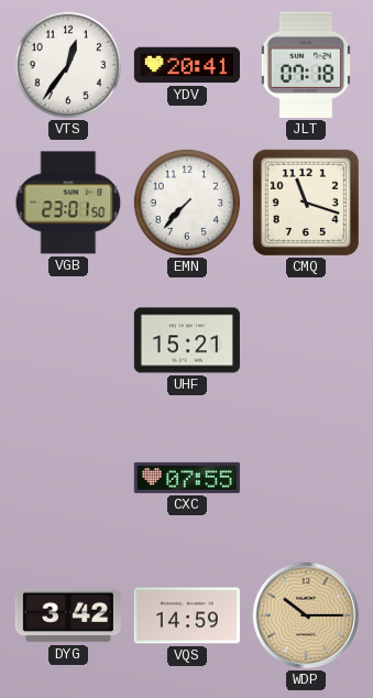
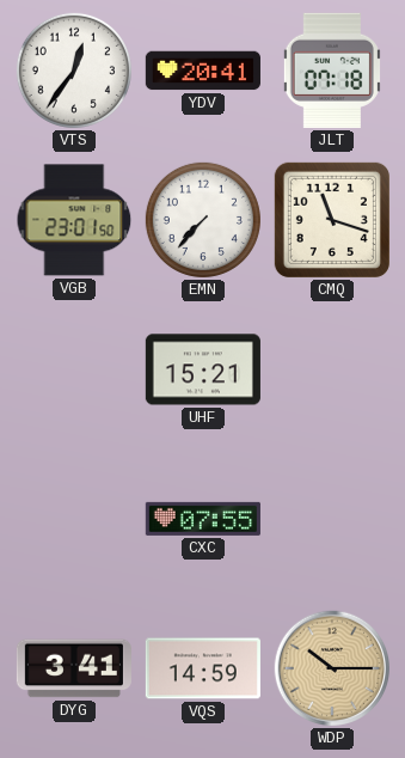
DYG: 3:42 -> 3:41 (74, 668)
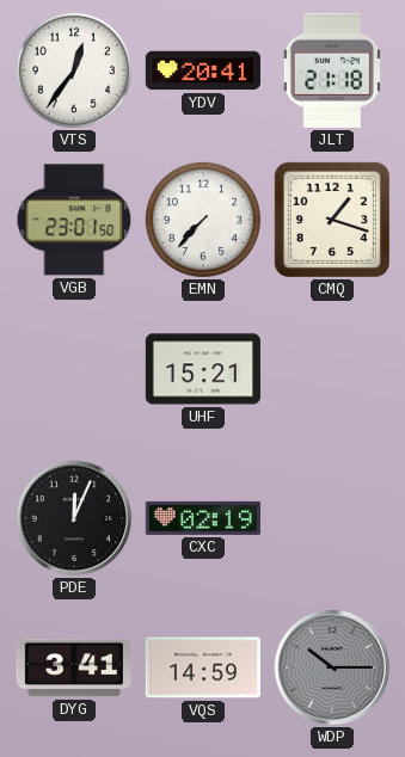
JLT: 07:18 -> 21:18 (332, 70)
CMQ: 11:18 -> 1:18 (332, 220)
PDE: none -> 12:04 (74, 518)
CXC: 07:55 -> 02:19 (203, 518)
WDP dial: champagne -> grey (332, 667)
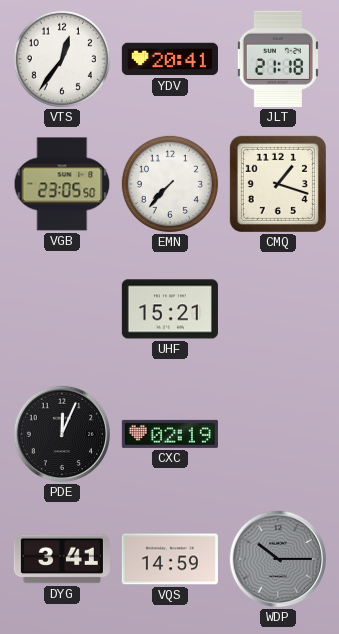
VGB: 23:01 -> 23:05 (62, 184)
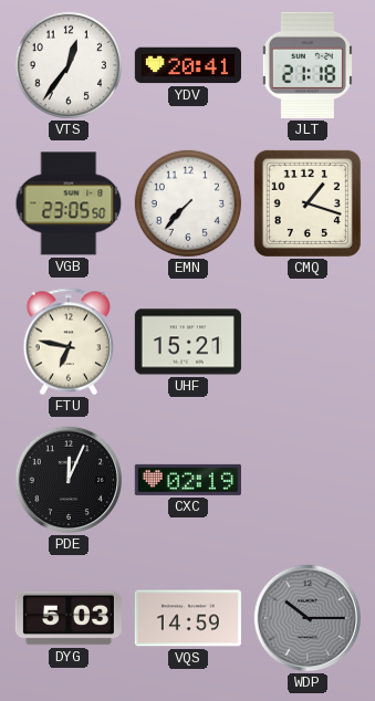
FTU: none -> 6:47 (69, 342)
DYG: 3:41 -> 5:03 (69, 618)
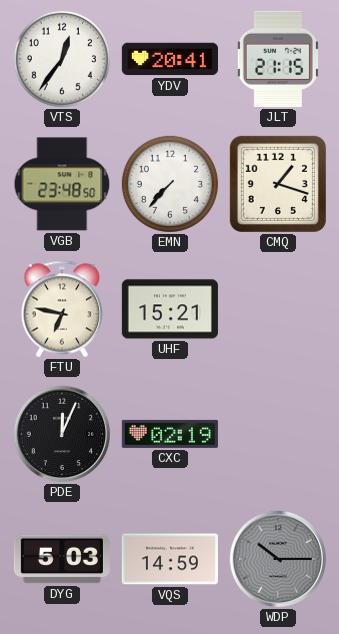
JLT: 21:18 -> 21:15 (278, 59)
VGB: 23:05 -> 23:48 (62, 184)
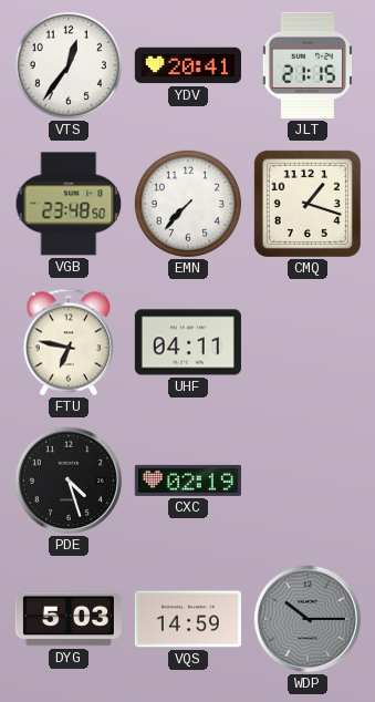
UHF: 15:21 -> 04:11 (188, 342)
PDE: 12:04 -> 4:27 (69, 481)
